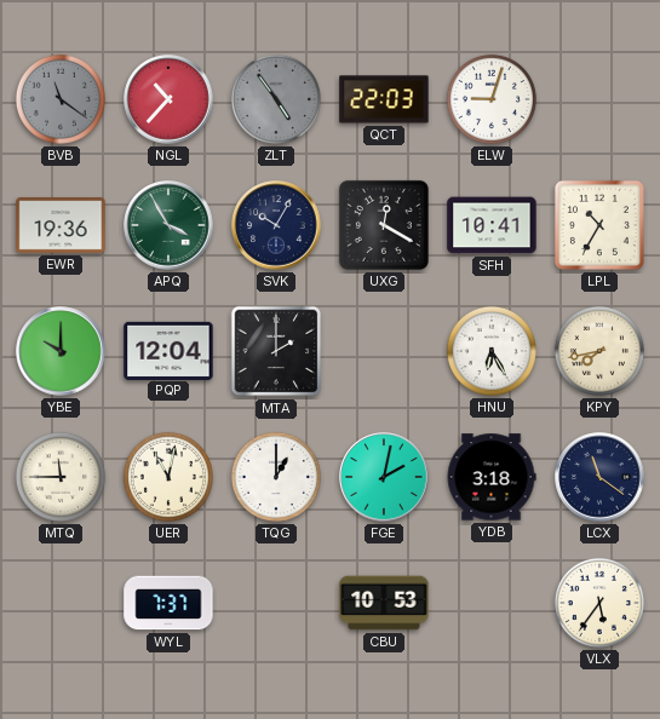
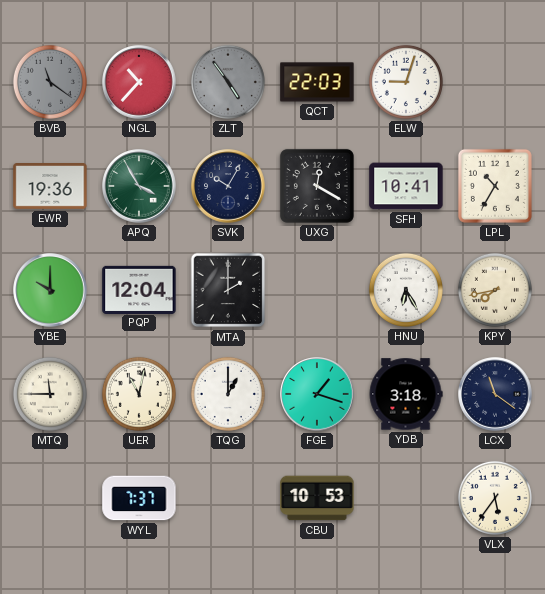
FGE: 2:02 -> 1:18 (317, 394)
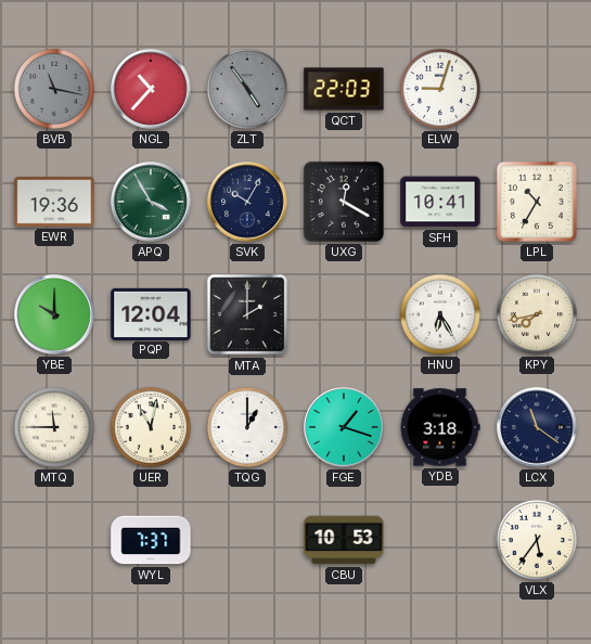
BVB: 11:21 -> 11:17 (54, 89)
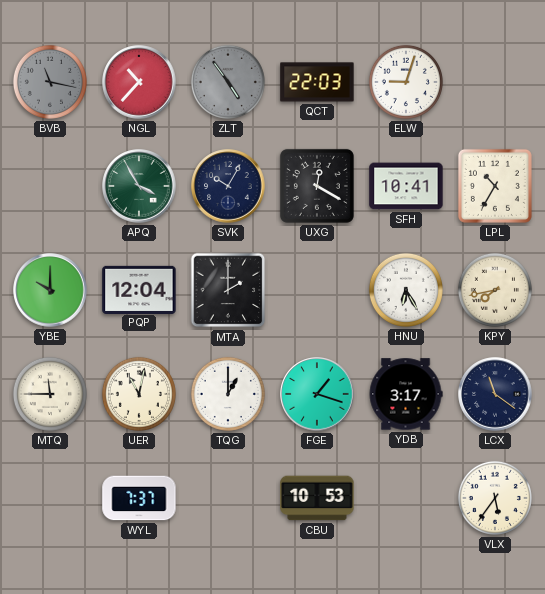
EWR: 19:36 -> none (54, 203)
YDB: 3:18 -> 3:17 (406, 394)
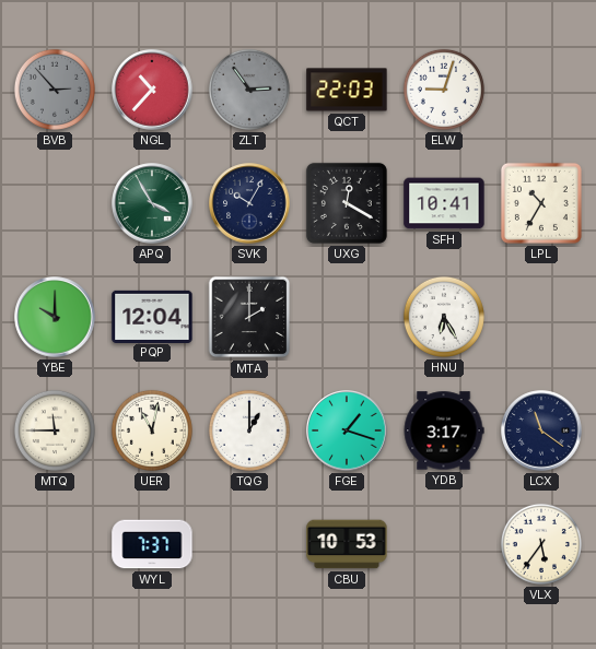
BVB: 11:17 -> 2:53 (55, 90)
ZLT: 4:54 -> 2:54 (249, 90)
KPY: 7:43 -> none (495, 290)
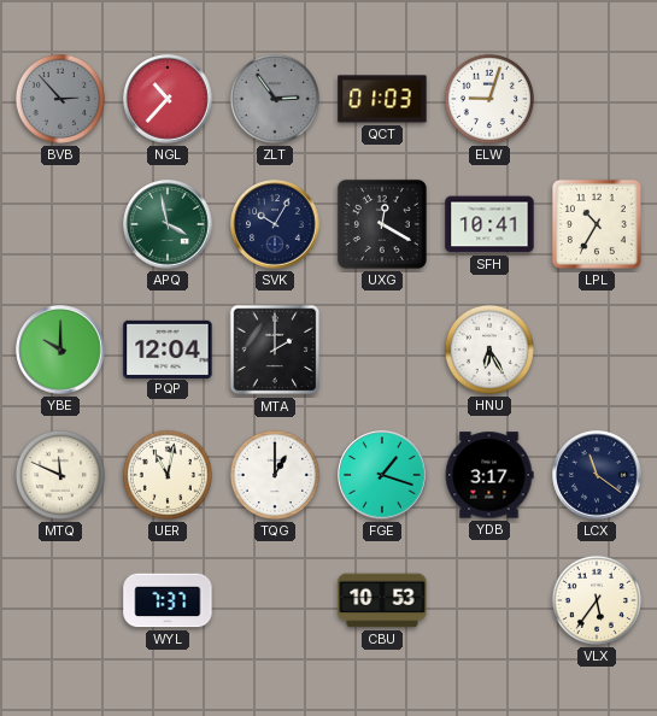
QCT: 22:03 -> 01:03 (382, 99)
APQ: 3:55 -> 3:58 (168, 224)
MTQ: 11:45 -> 11:49 (60, 475)
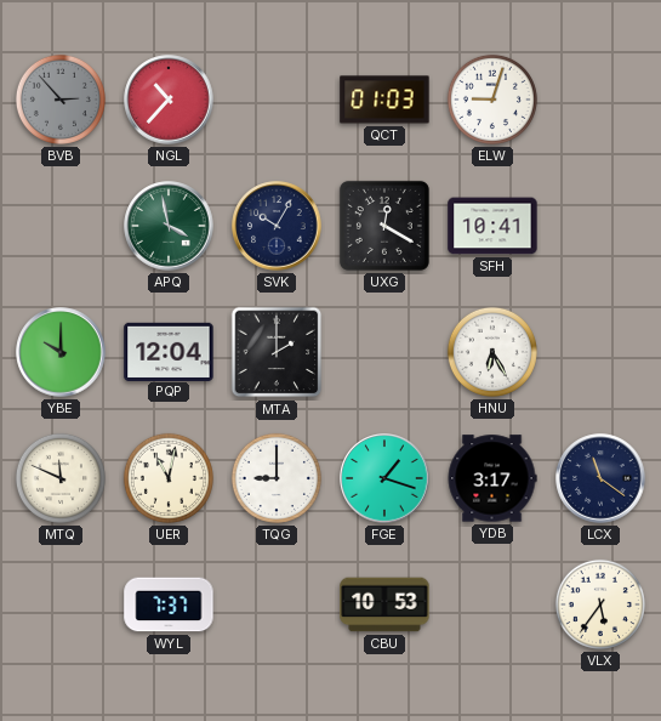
ZLT: 2:54 -> none (275, 99)
LPL: 10:35 -> none (597, 224)
TQG: 1:00 -> 9:00 (277, 478)
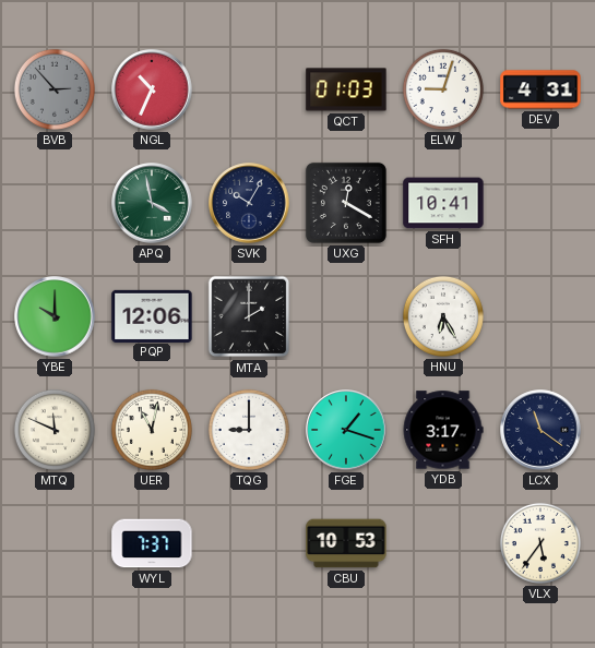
NGL: 10:37 -> 10:34 (152, 89)
DEV: none -> 4:31 (540, 89)
PQP: 12:04 -> 12:06 (152, 315)
